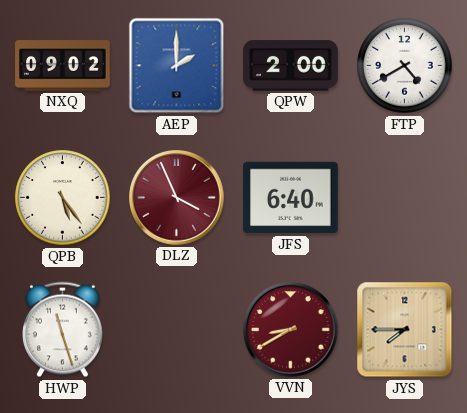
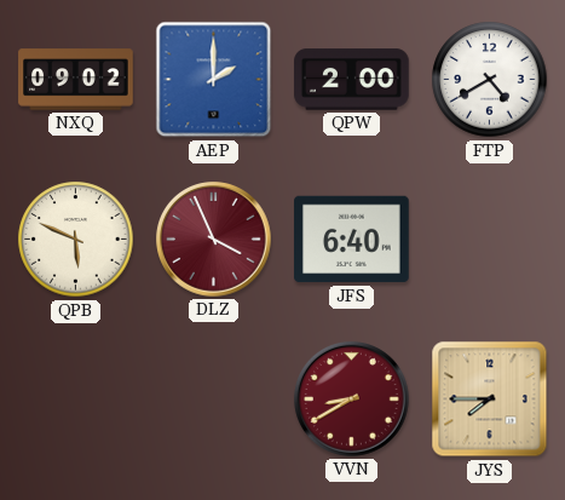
QPB: 5:24 -> 5:49 (76, 240)
HWP: 11:27 -> none (63, 330)
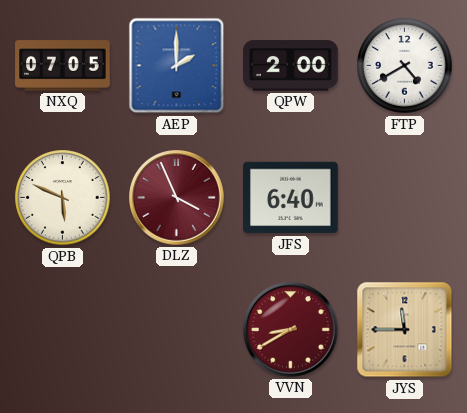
NXQ: 09:02 -> 07:05 (63, 66)
JYS: 7:45 -> 11:45 (405, 330)
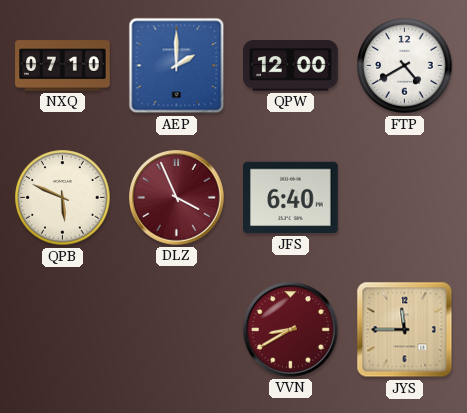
NXQ: 07:05 -> 07:10 (63, 66)
QPW: 2:00 -> 12:00 (291, 66)
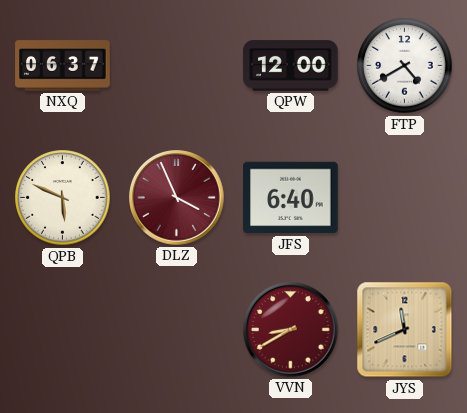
NXQ: 07:10 -> 06:37 (63, 66)
AEP: 2:00 -> none (177, 66)
JYS: 11:45 -> 11:41 (405, 330)
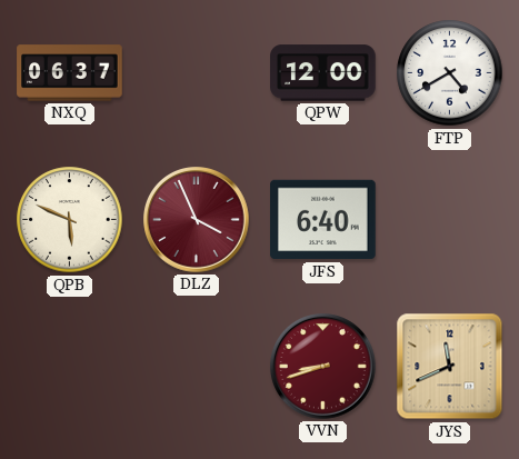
VVN: 8:40 -> 8:42 (323, 367)
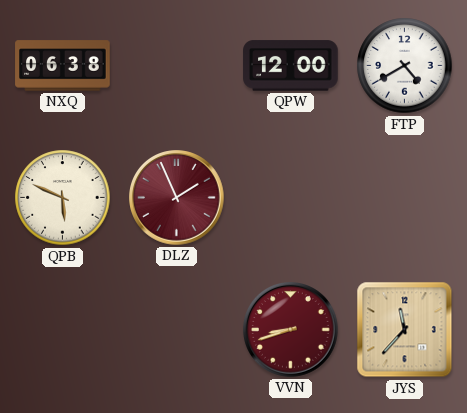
NXQ: 06:37 -> 06:38 (63, 66)
DLZ: 3:56 -> 1:56 (177, 198)
JFS: 6:40 -> none (323, 220)
JYS: 11:41 -> 11:37 (405, 330)
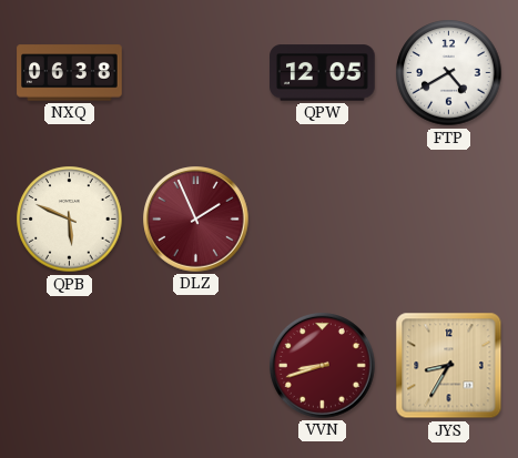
QPW: 12:00 -> 12:05 (323, 73)
JYS: 11:37 -> 8:35 (449, 366)
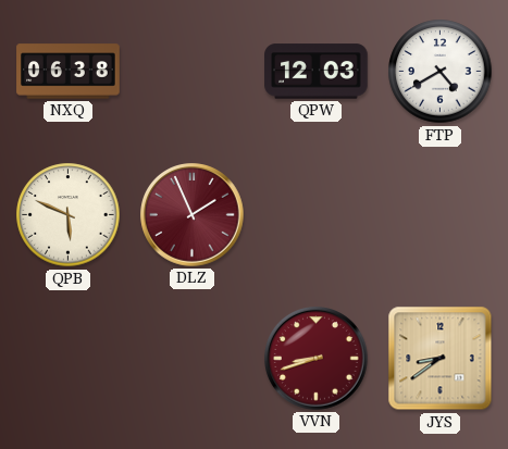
QPW: 12:05 -> 12:03 (317, 72)
JYS: 8:35 -> 8:39 (441, 359)
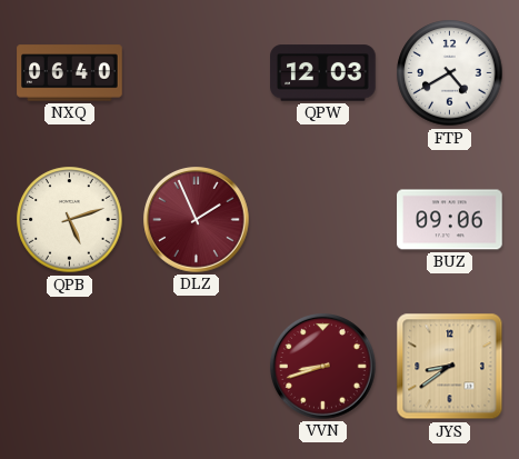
NXQ: 06:38 -> 06:40 (70, 73)
QPB: 5:49 -> 5:12 (70, 220)
BUZ: none -> 09:06 (450, 220)
